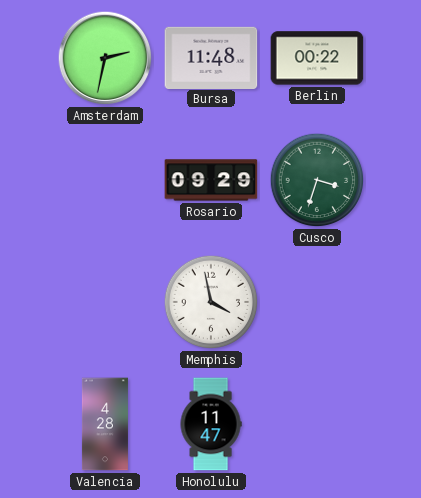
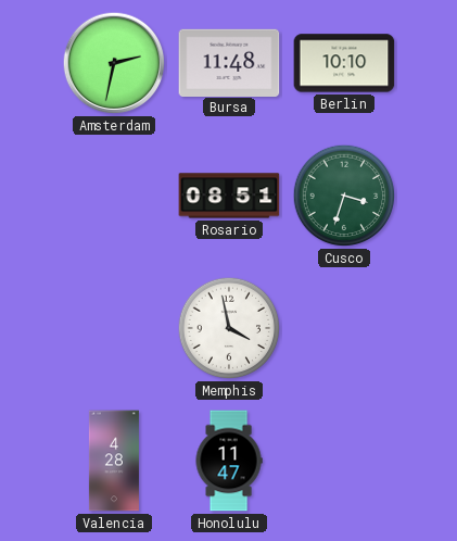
Berlin: 00:22 -> 10:10 (344, 63)
Rosario: 09:29 -> 08:51 (229, 196)
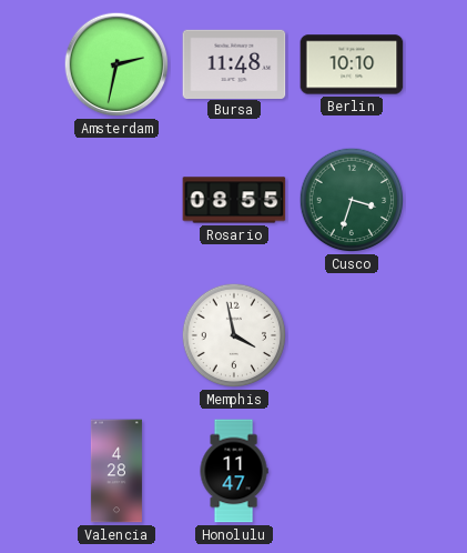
Rosario: 08:51 -> 08:55 (234, 200)
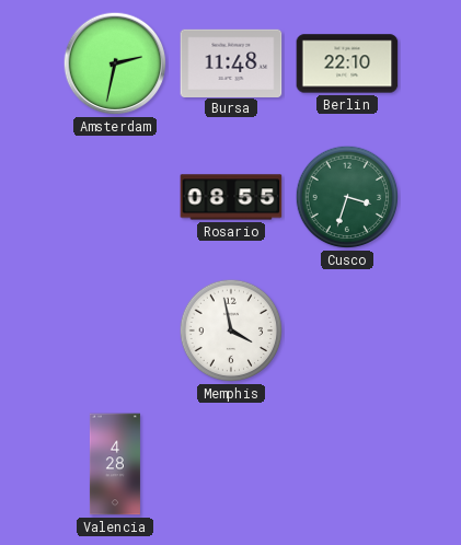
Berlin: 10:10 -> 22:10 (347, 63)
Honolulu: 11:47 -> none (234, 471)
